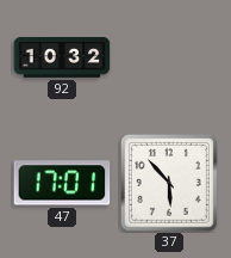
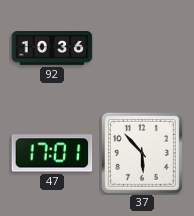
92: 10:32 -> 10:36 (52, 49)
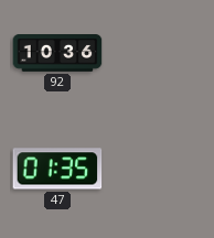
47: 17:01 -> 01:35 (57, 169)
37: 5:53 -> none (142, 153)
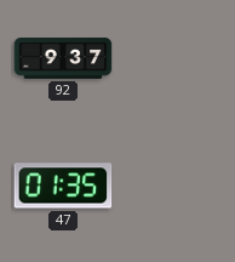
92: 10:36 -> 9:37 (63, 59)
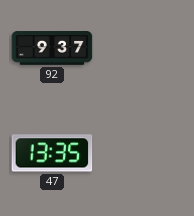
47: 01:35 -> 13:35 (52, 153)
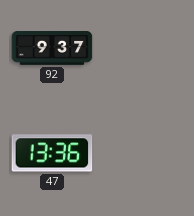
47: 13:35 -> 13:36 (52, 153)
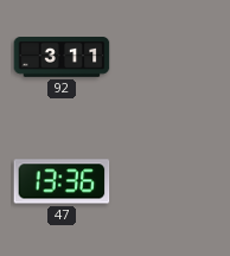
92: 9:37 -> 3:11 (62, 58)
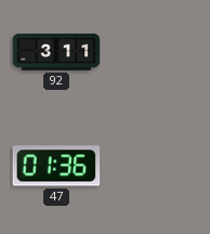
47: 13:36 -> 01:36 (56, 166)
